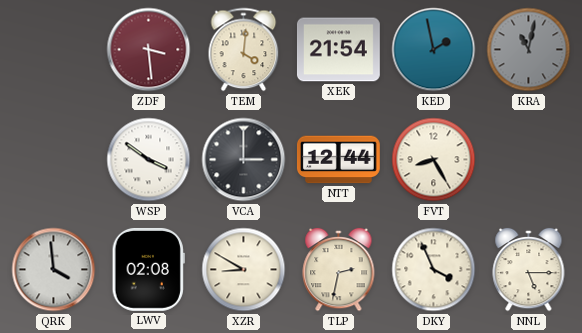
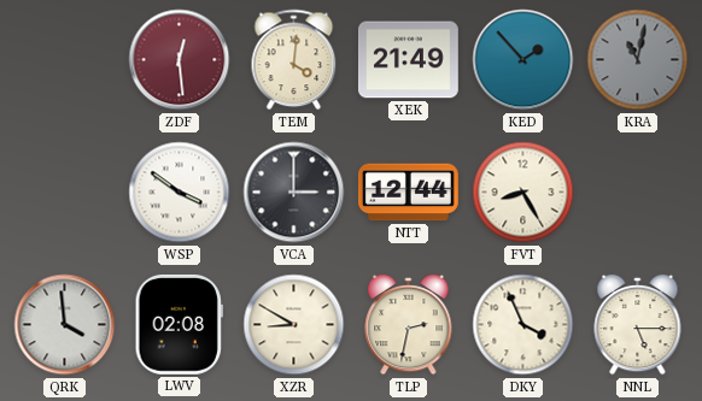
ZDF: 3:29 -> 12:29 (180, 60)
XEK: 21:54 -> 21:49 (408, 60)
KED: 1:58 -> 1:53 (523, 60)
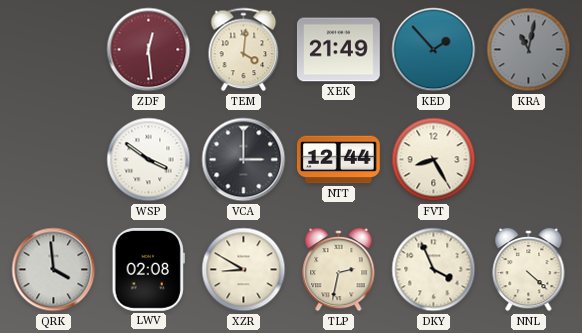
NNL: 5:15 -> 4:22 (529, 270)
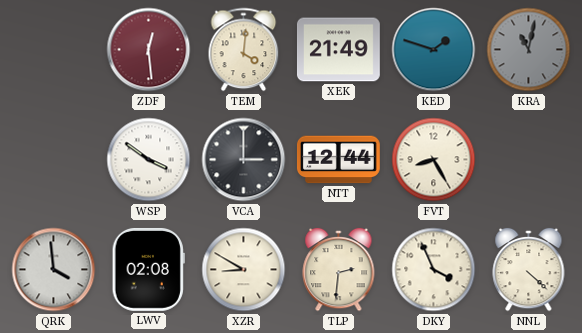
KED: 1:53 -> 1:48 (434, 50)
TLP: 2:32 -> 2:31 (339, 270)
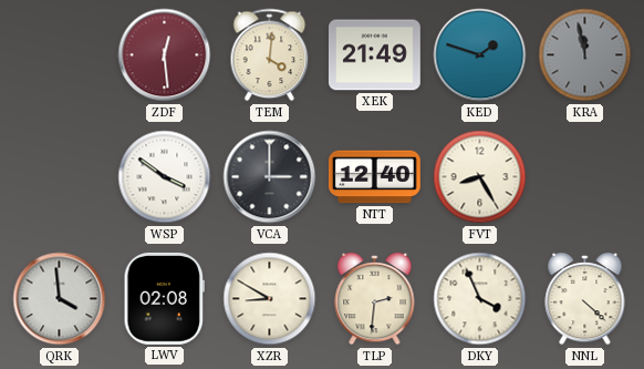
KRA: 11:02 -> 11:58 (585, 55)
NTT: 12:44 -> 12:40 (375, 177)
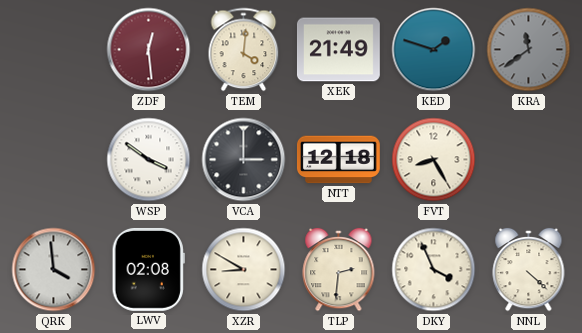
KRA: 11:58 -> 11:39 (529, 50)
NTT: 12:40 -> 12:18 (339, 160)
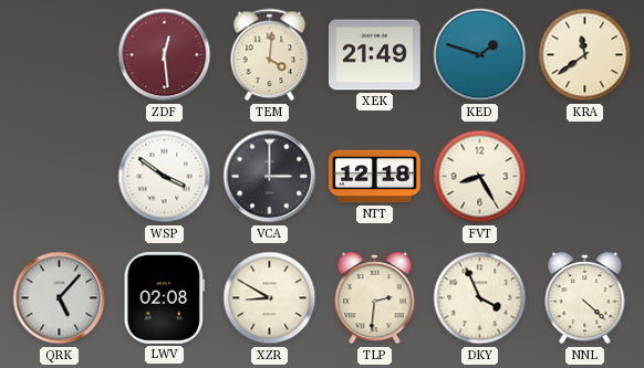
KRA dial: grey -> cream (585, 55)
QRK: 3:59 -> 5:07 (60, 298)
